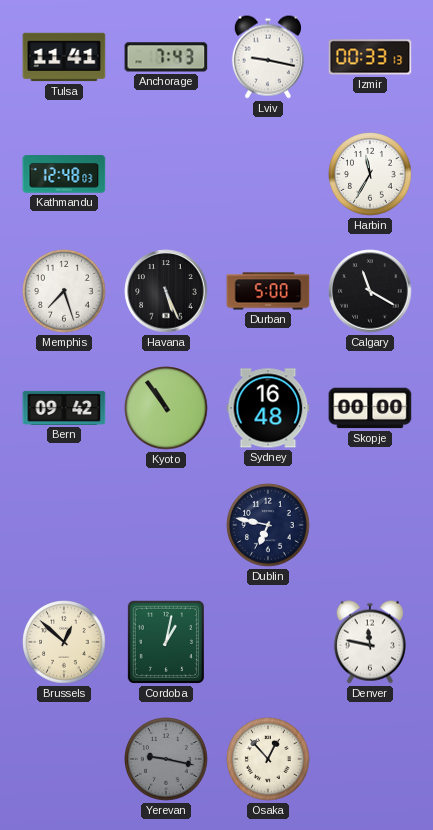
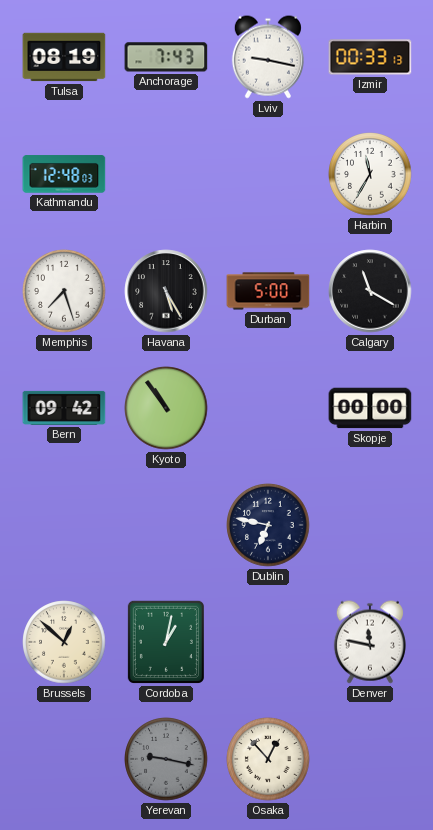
Tulsa: 11:41 -> 08:19 (64, 57)
Havana: 5:26 -> 5:25 (166, 291)
Sydney: 16:48 -> none (268, 408)
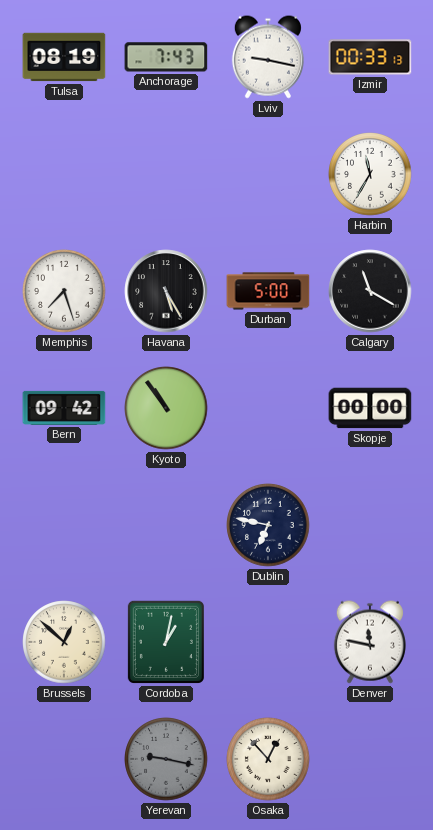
Kathmandu: 12:48 -> none (64, 174)
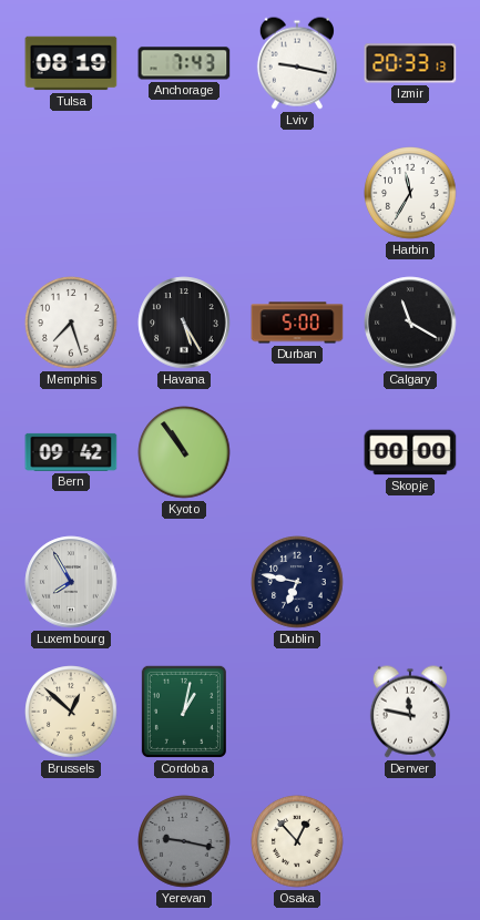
Izmir: 00:33 -> 20:33 (410, 63)
Luxembourg: none -> 7:55 (71, 582)
